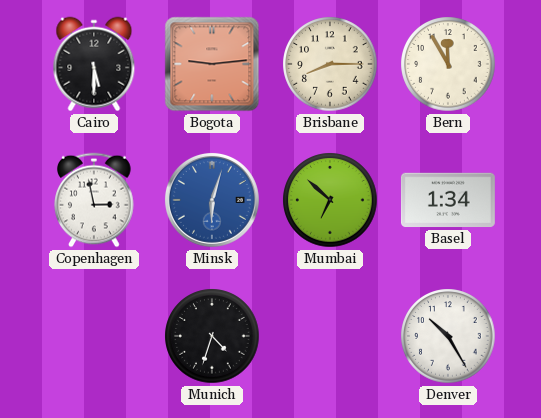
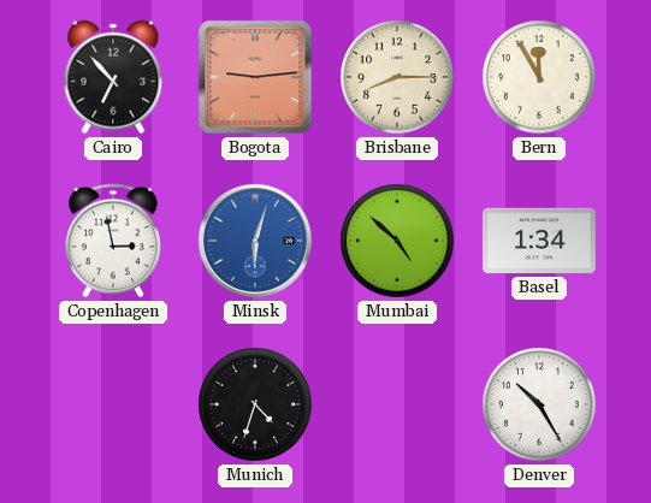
Cairo: 5:30 -> 6:53 (113, 77)
Mumbai: 6:52 -> 4:52 (397, 241)
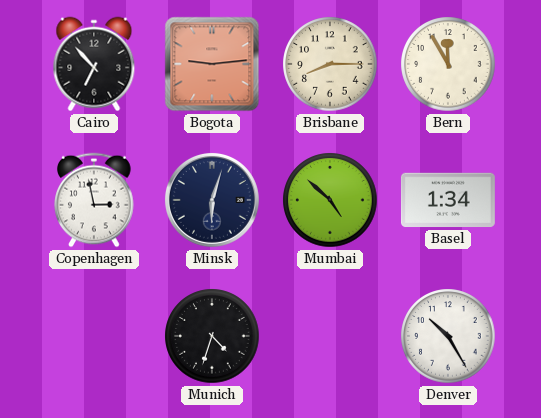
Minsk dial: blue -> navy (212, 200)
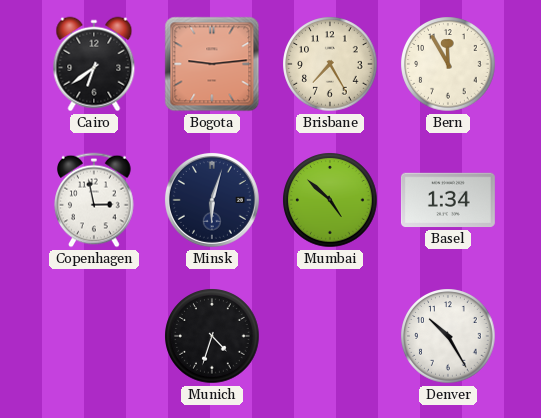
Cairo: 6:53 -> 6:39 (94, 64)
Brisbane: 8:15 -> 7:25 (330, 64)
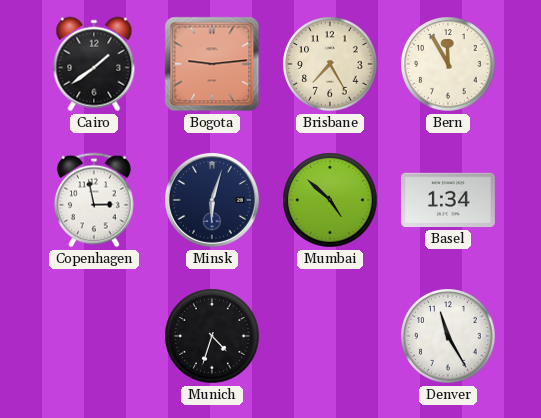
Cairo: 6:39 -> 1:39 (94, 64)
Denver: 10:25 -> 11:25 (448, 336)
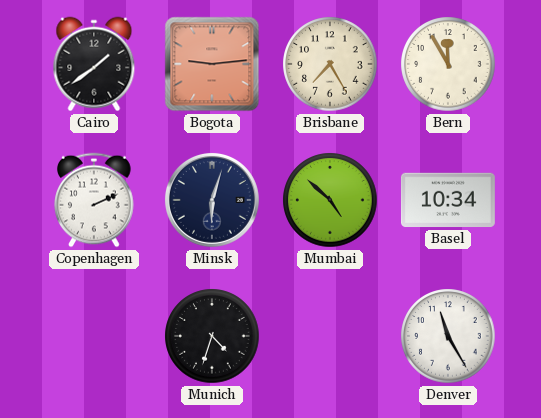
Copenhagen: 2:58 -> 2:11 (94, 200)
Basel: 1:34 -> 10:34 (448, 200)
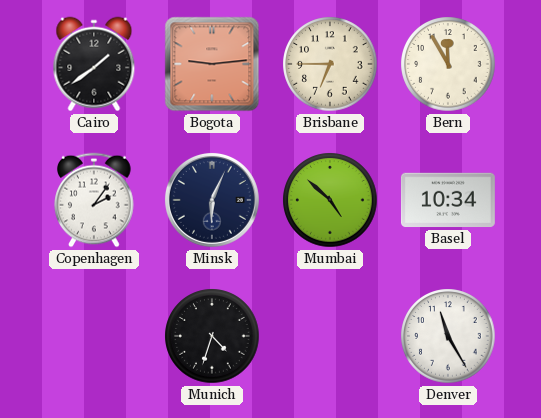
Brisbane: 7:25 -> 6:45 (330, 64)
Copenhagen: 2:11 -> 2:06 (94, 200)
Minsk: 6:03 -> 6:04 (212, 200)
